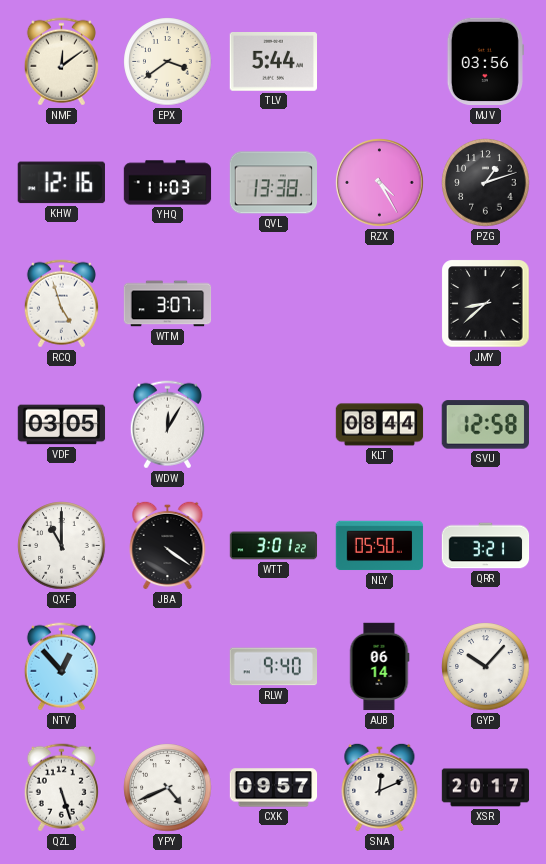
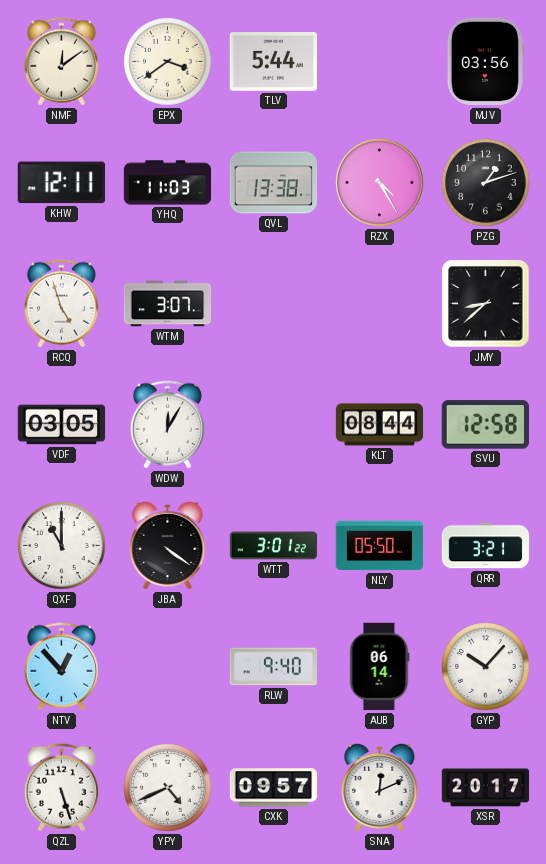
KHW: 12:16 -> 12:11 (61, 183)
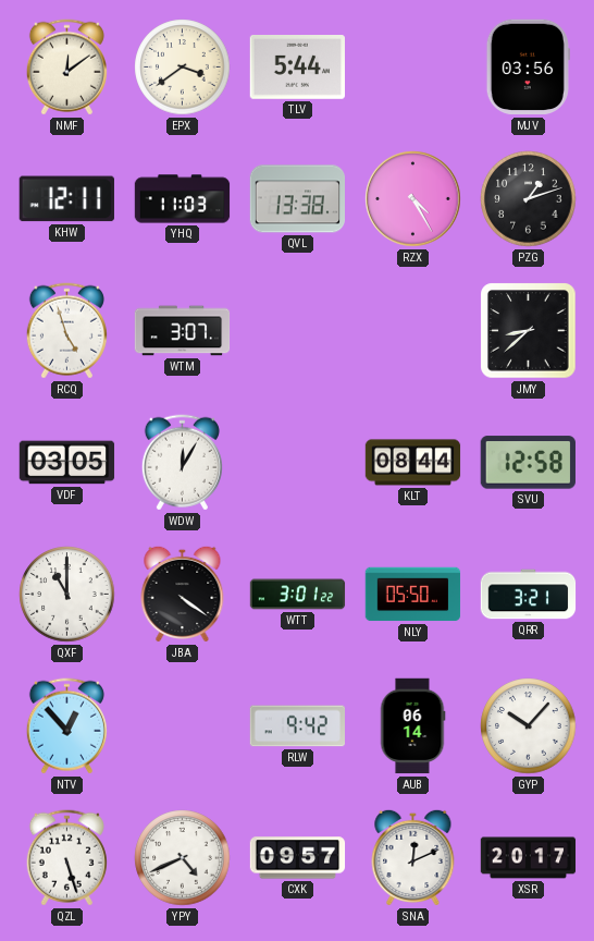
RLW: 9:40 -> 9:42 (298, 726)
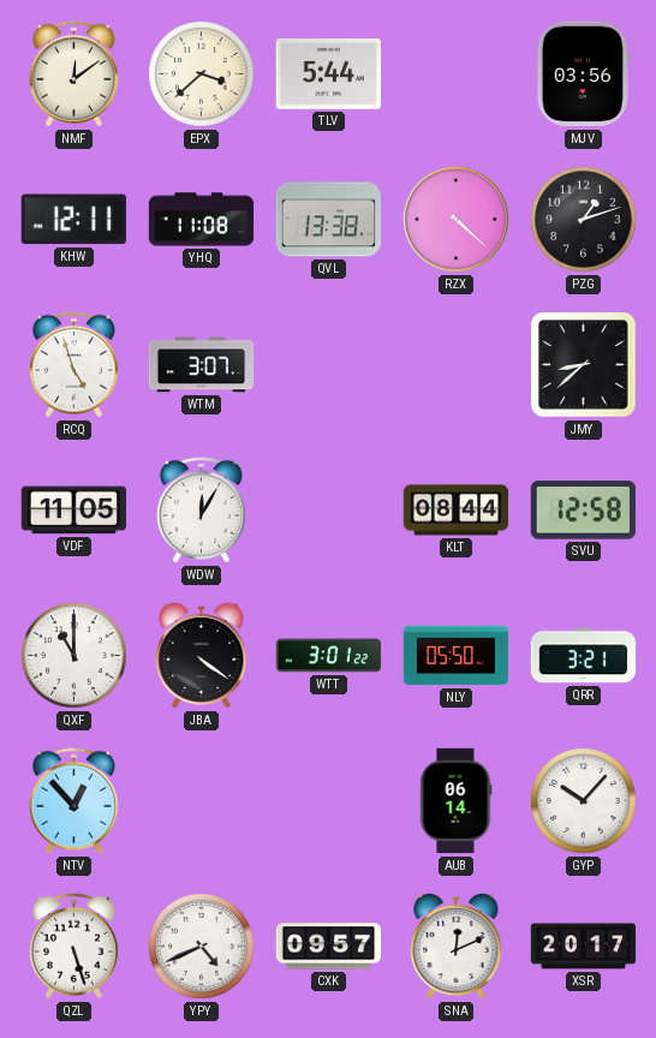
EPX: 3:39 -> 3:38 (202, 74)
YHQ: 11:03 -> 11:08 (202, 220)
RZX: 4:25 -> 4:22 (457, 220)
VDF: 03:05 -> 11:05 (74, 511)
RLW: 9:42 -> none (298, 726)
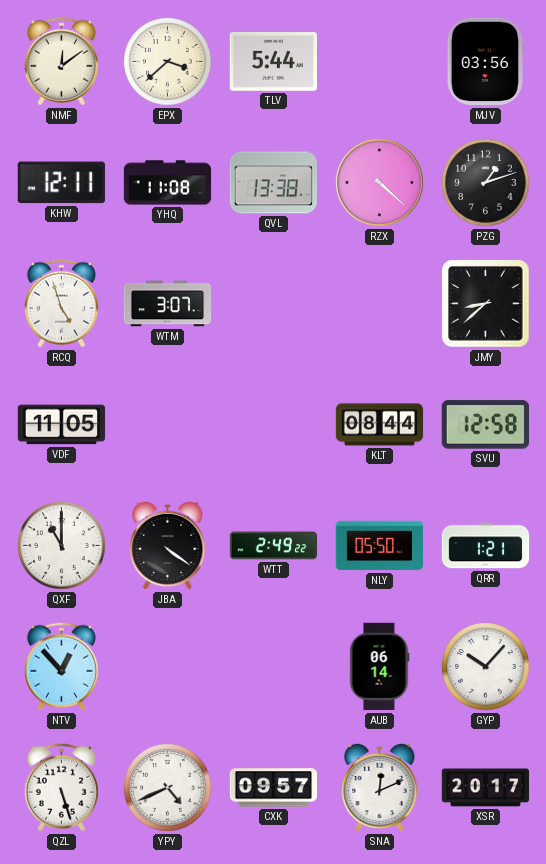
WDW: 12:05 -> none (201, 511)
WTT: 3:01 -> 2:49 (274, 546)
QRR: 3:21 -> 1:21 (486, 546)
